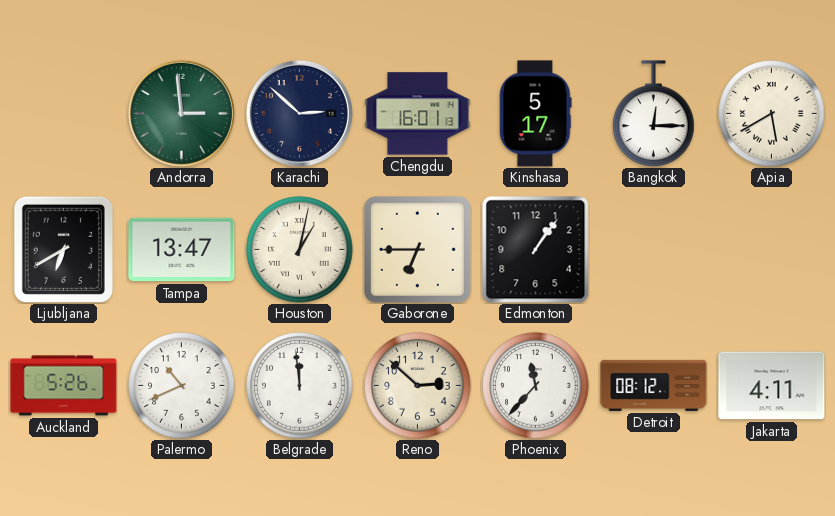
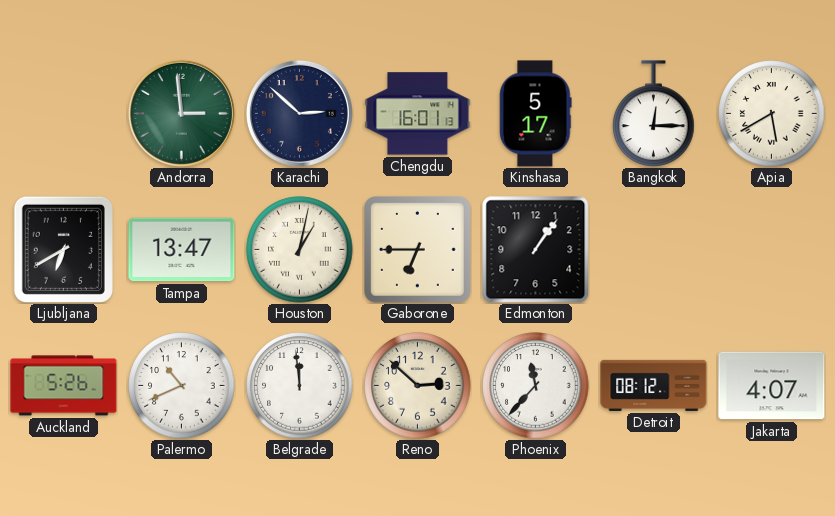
Jakarta: 4:11 -> 4:07 (772, 386)
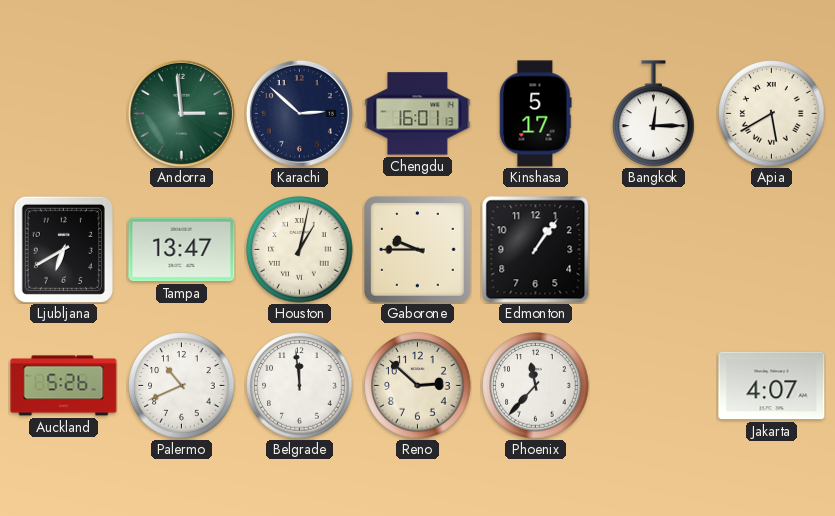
Gaborone: 6:45 -> 9:45 (418, 250)
Detroit: 08:12 -> none (654, 385)
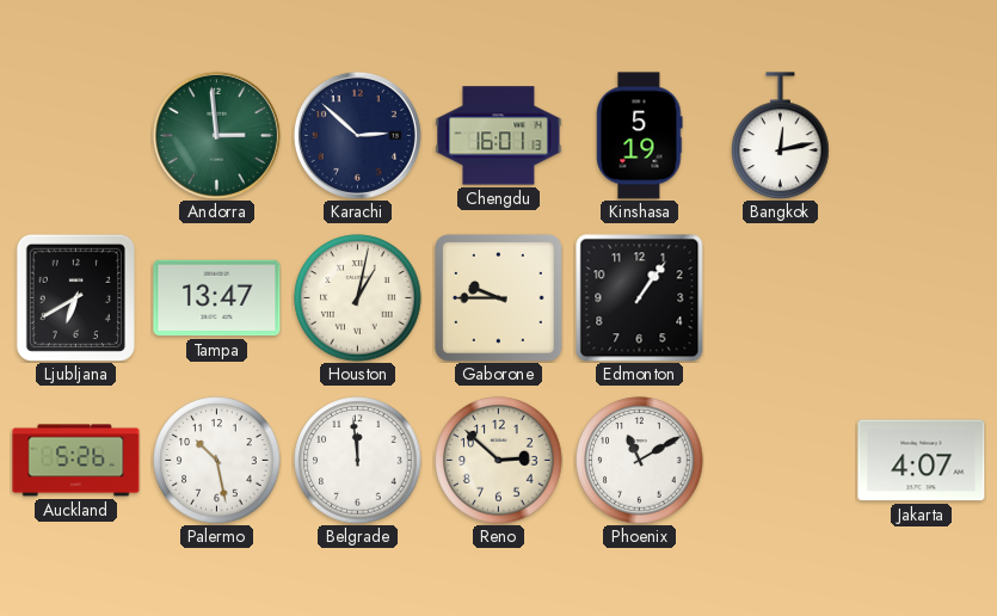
Kinshasa: 5:17 -> 5:19 (640, 136)
Bangkok: 12:15 -> 12:13 (781, 135)
Apia: 5:40 -> none (772, 114)
Palermo: 10:41 -> 10:28 (217, 461)
Phoenix: 11:37 -> 11:10 (640, 461)
